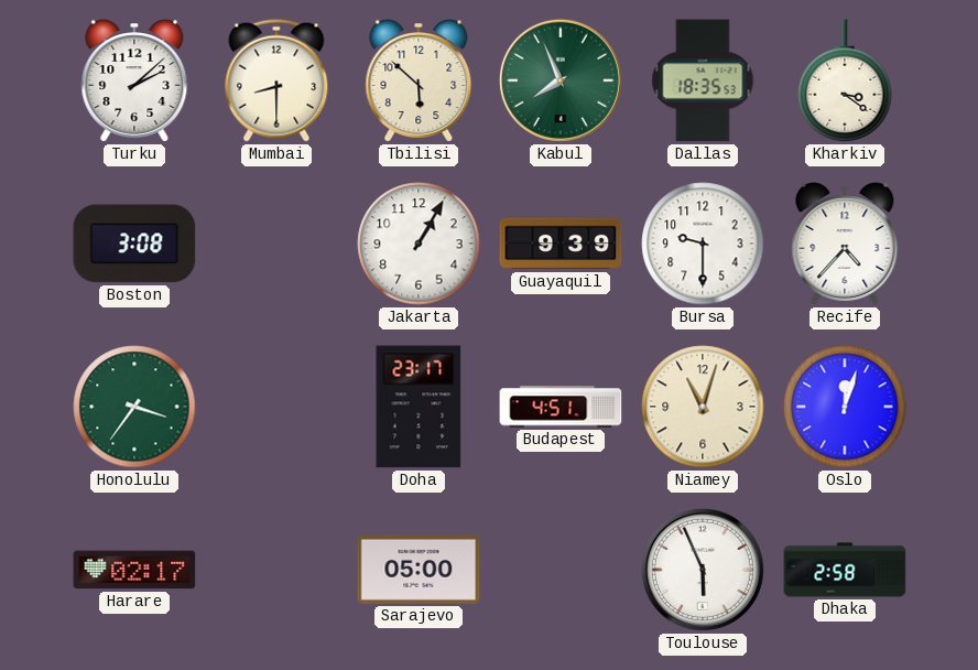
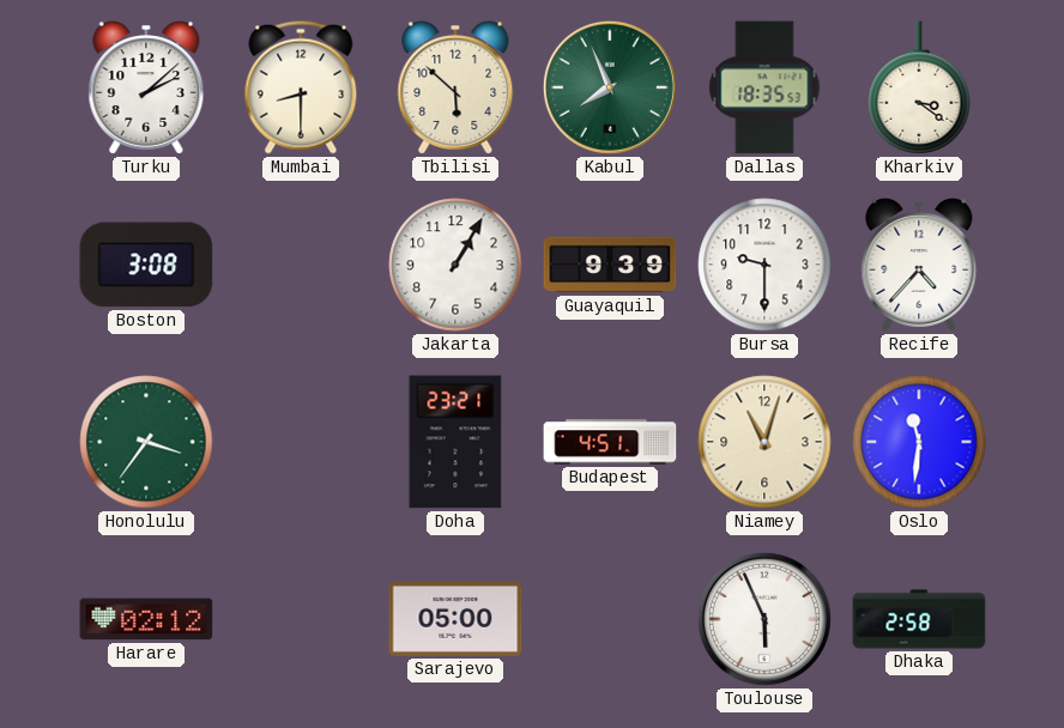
Doha: 23:17 -> 23:21 (455, 442)
Oslo: 12:03 -> 11:31 (919, 442)
Harare: 02:17 -> 02:12 (146, 619)
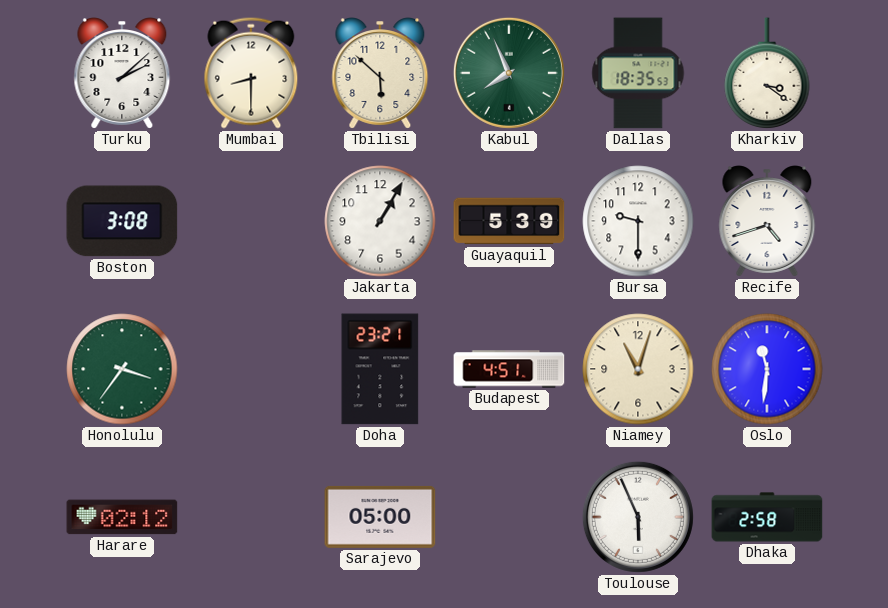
Guayaquil: 9:39 -> 5:39 (509, 221)
Recife: 4:37 -> 4:42 (767, 221)
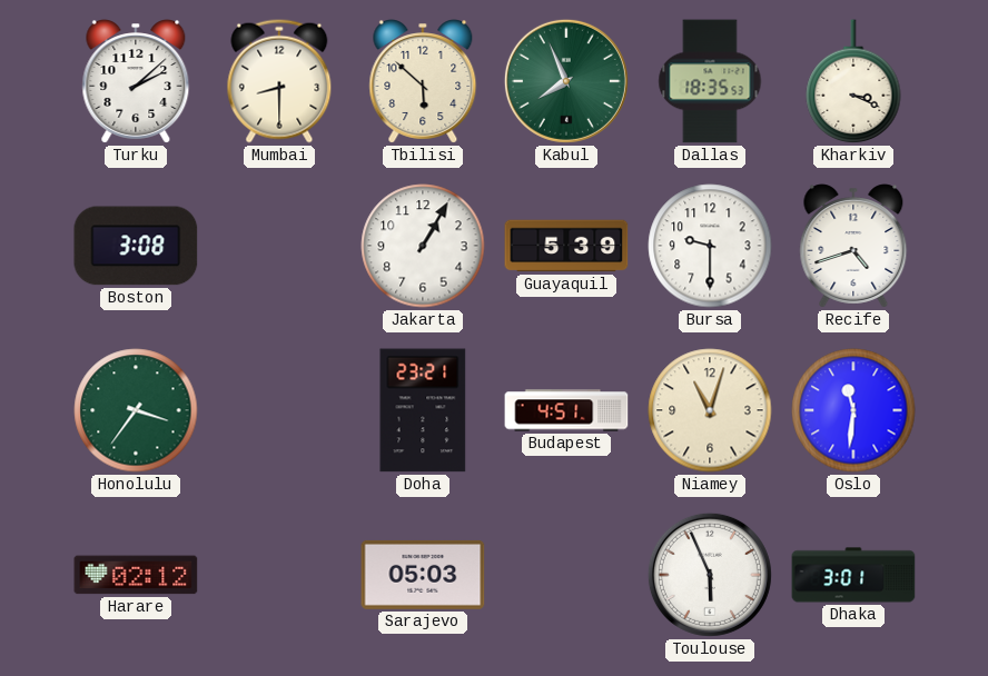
Kharkiv: 3:21 -> 3:19 (853, 82)
Sarajevo: 05:00 -> 05:03 (423, 575)
Dhaka: 2:58 -> 3:01 (853, 575)
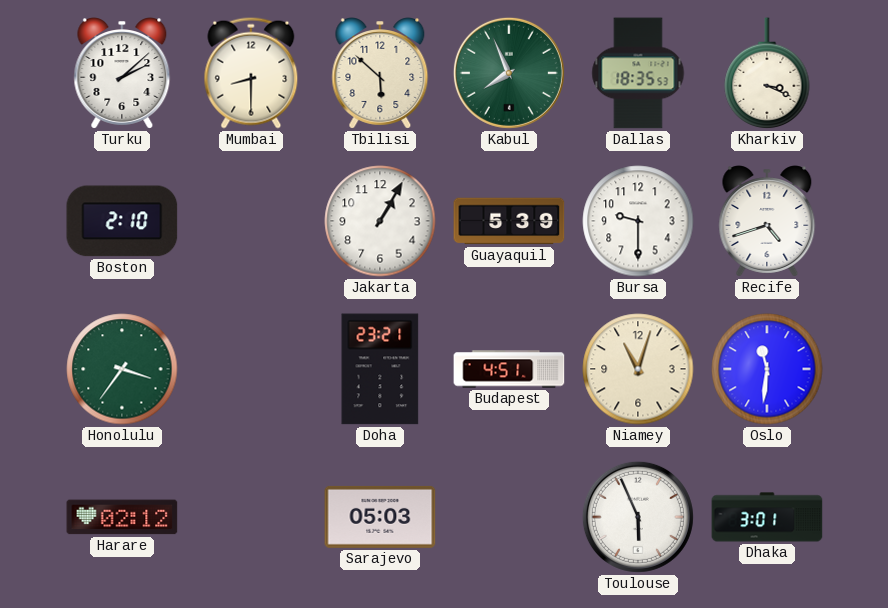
Boston: 3:08 -> 2:10 (122, 221)
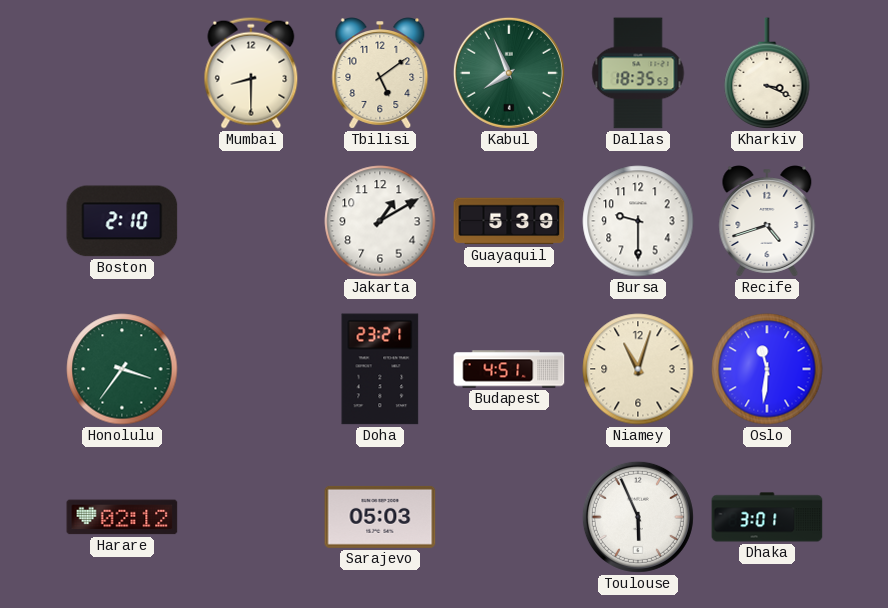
Turku: 2:08 -> none (122, 73)
Tbilisi: 5:52 -> 5:09 (380, 73)
Jakarta: 1:05 -> 1:10 (380, 221)
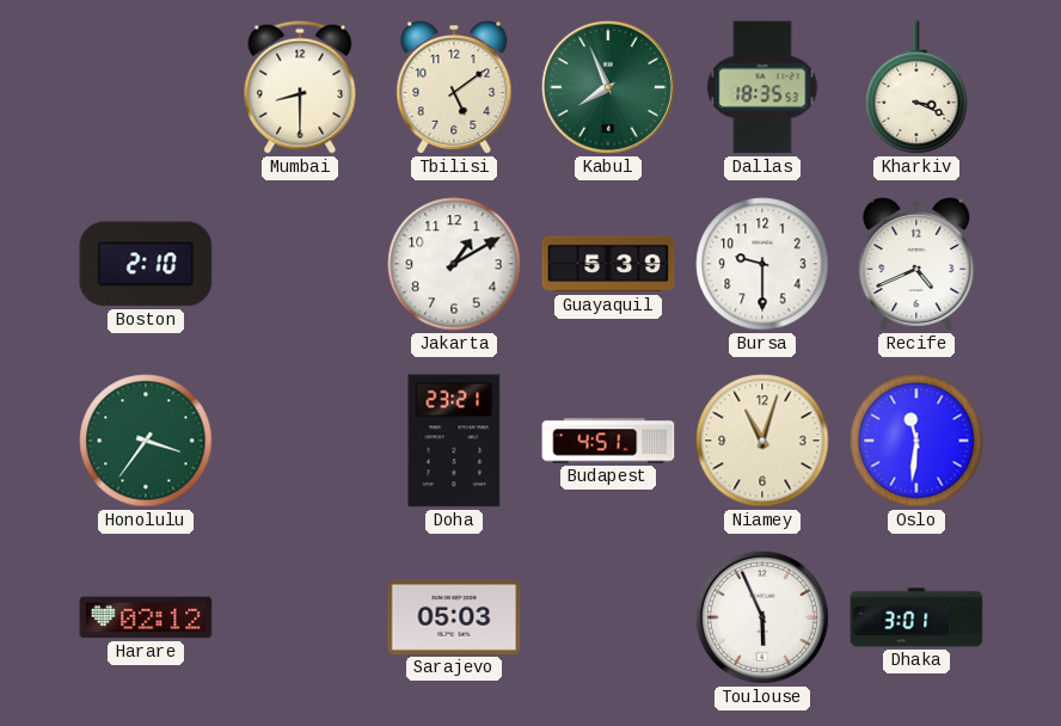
Recife: 4:42 -> 4:41 (916, 264)
